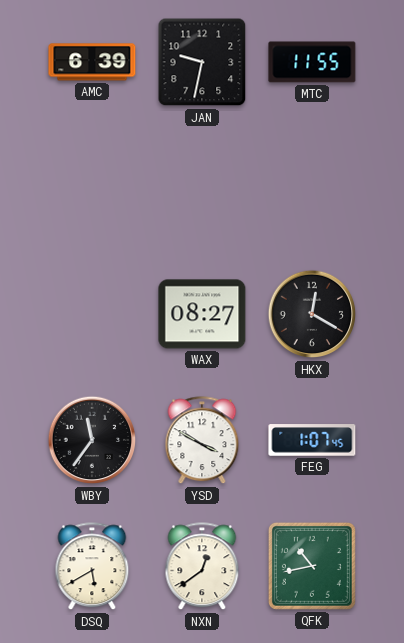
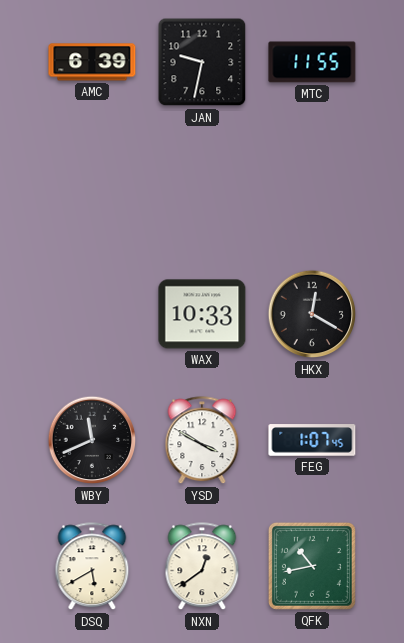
WAX: 08:27 -> 10:33 (202, 314)
WBY: 11:36 -> 11:41 (92, 440)
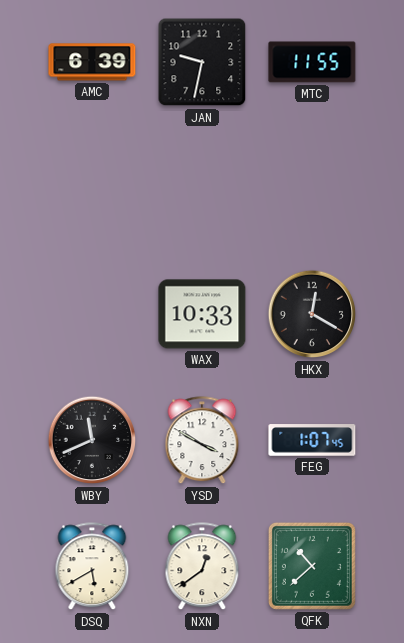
QFK: 10:43 -> 10:38 (312, 566)
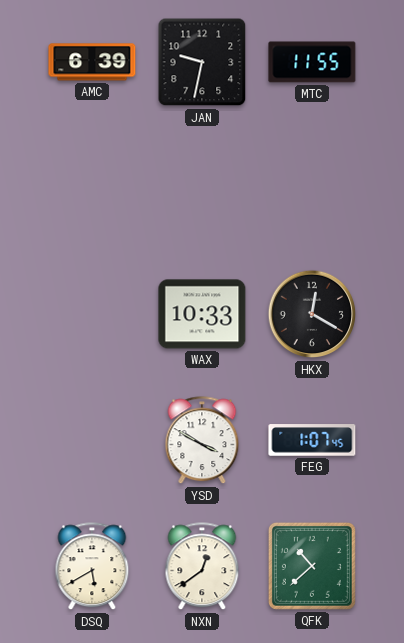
WBY: 11:41 -> none (92, 440)
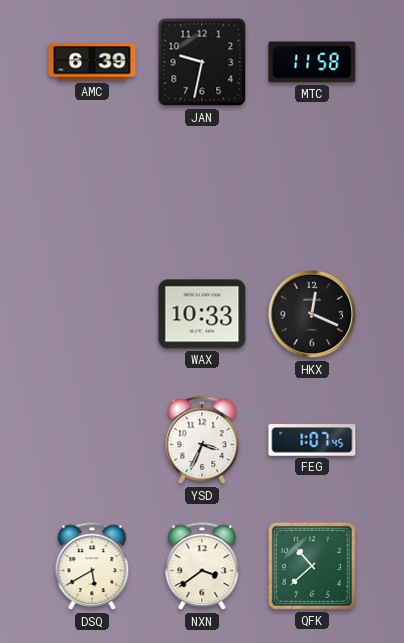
MTC: 11:55 -> 11:58 (312, 62)
HKX: 12:20 -> 12:19 (312, 314)
YSD: 3:50 -> 3:34 (202, 441)
NXN: 12:39 -> 3:39 (202, 567)
